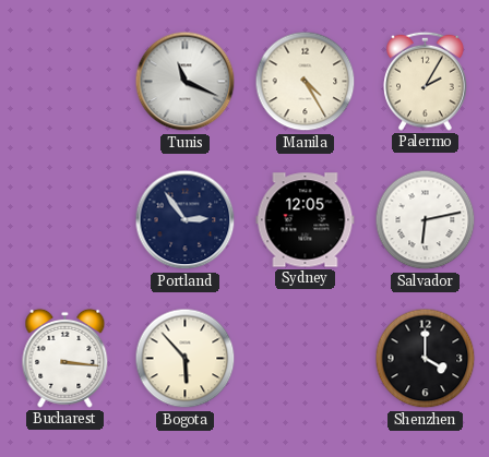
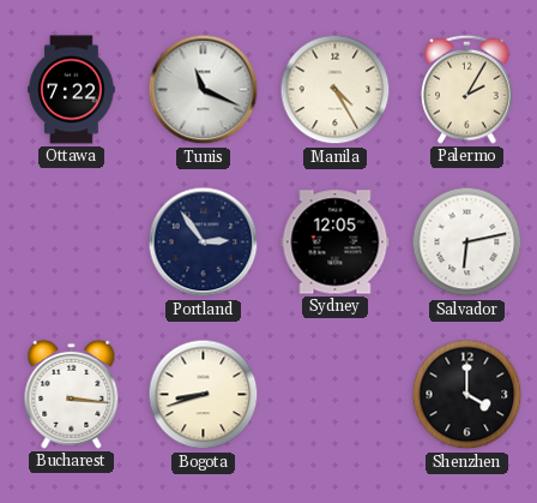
Ottawa: none -> 7:22 (72, 90)
Bogota: 5:53 -> 8:42 (204, 395)
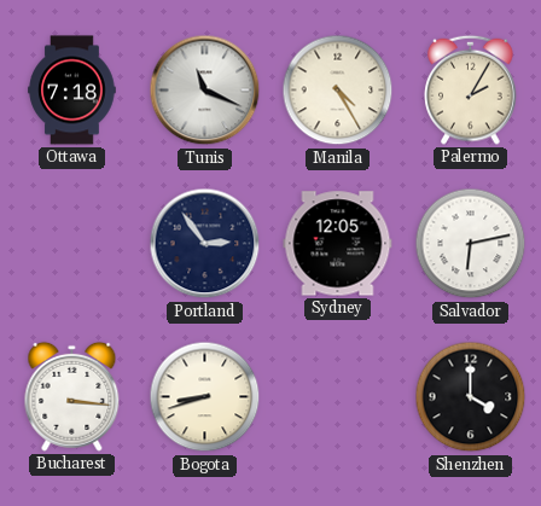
Ottawa: 7:22 -> 7:18 (72, 91)
